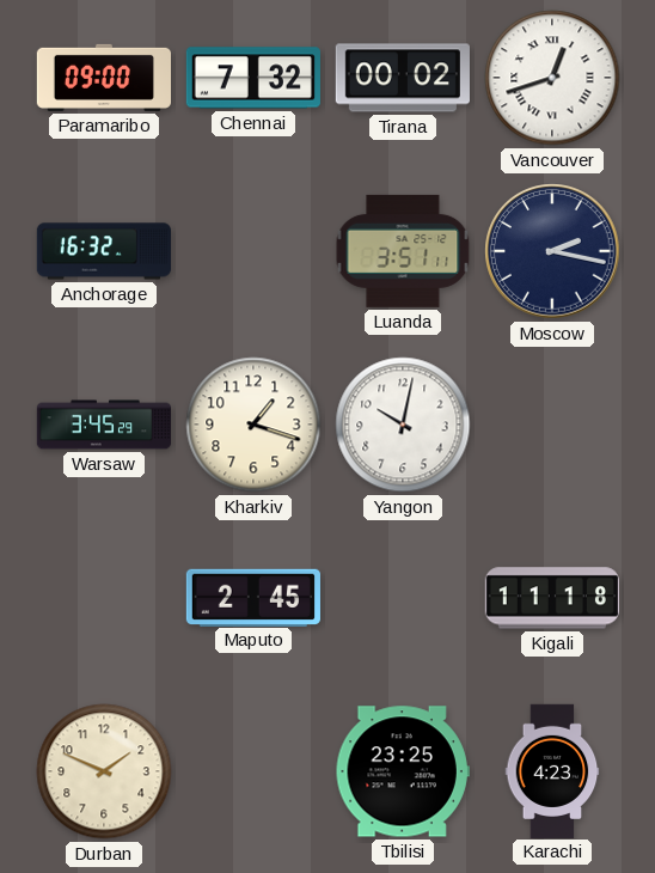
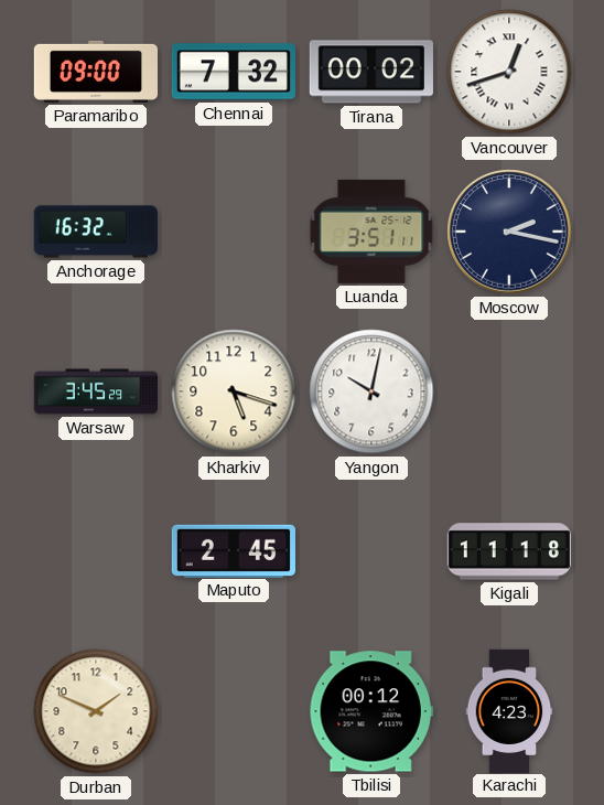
Kharkiv: 1:18 -> 5:18 (234, 391)
Tbilisi: 23:25 -> 00:12 (371, 711)
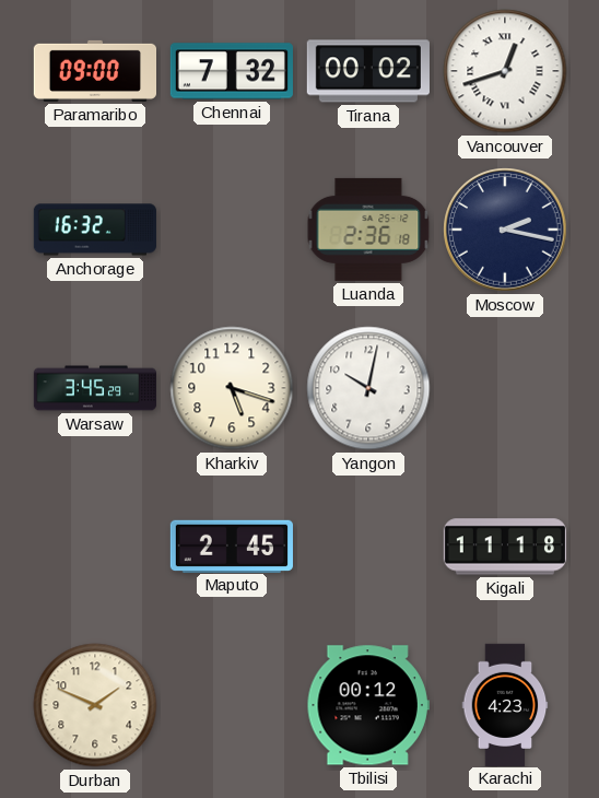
Luanda: 3:51 -> 2:36 (368, 230)
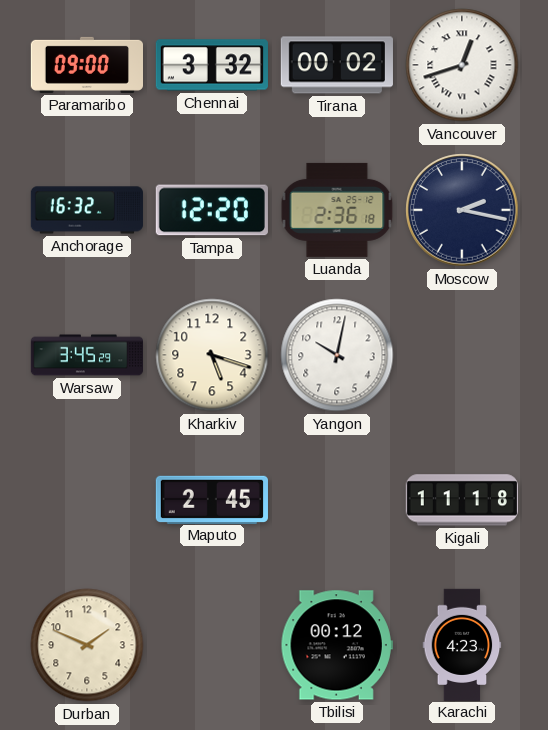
Chennai: 7:32 -> 3:32 (212, 65)
Tampa: none -> 12:20 (212, 210)
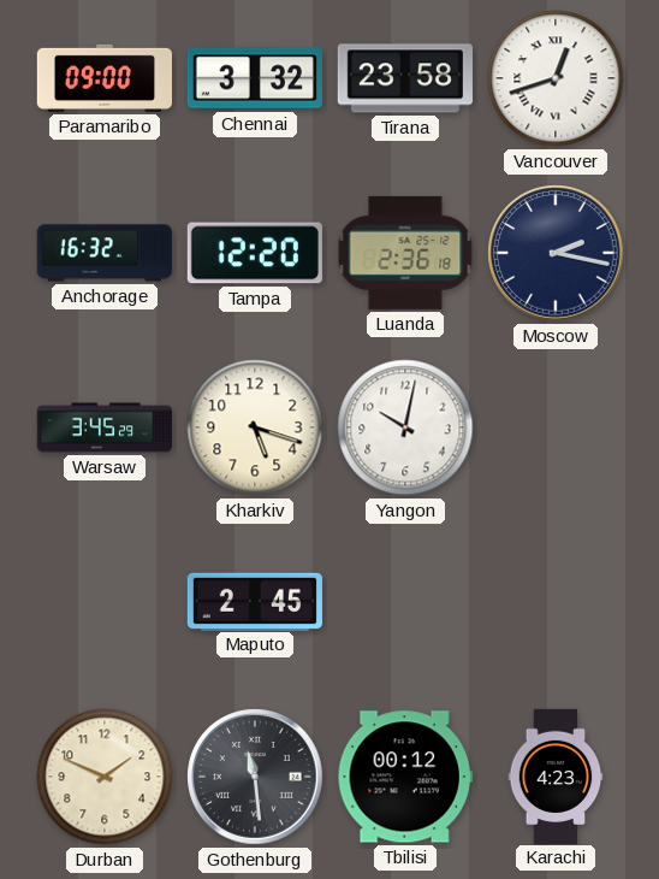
Tirana: 00:02 -> 23:58 (405, 78)
Kigali: 11:18 -> none (462, 500)
Gothenburg: none -> 11:29 (255, 777)
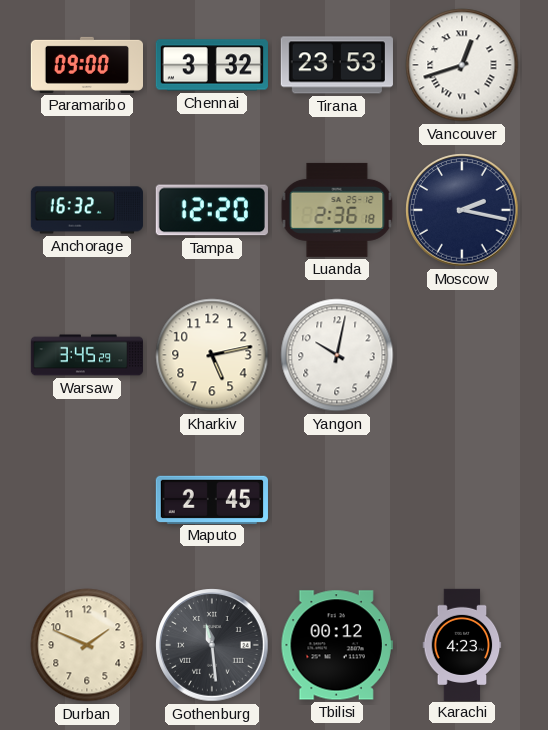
Tirana: 23:58 -> 23:53 (337, 65)
Kharkiv: 5:18 -> 5:13 (212, 355)
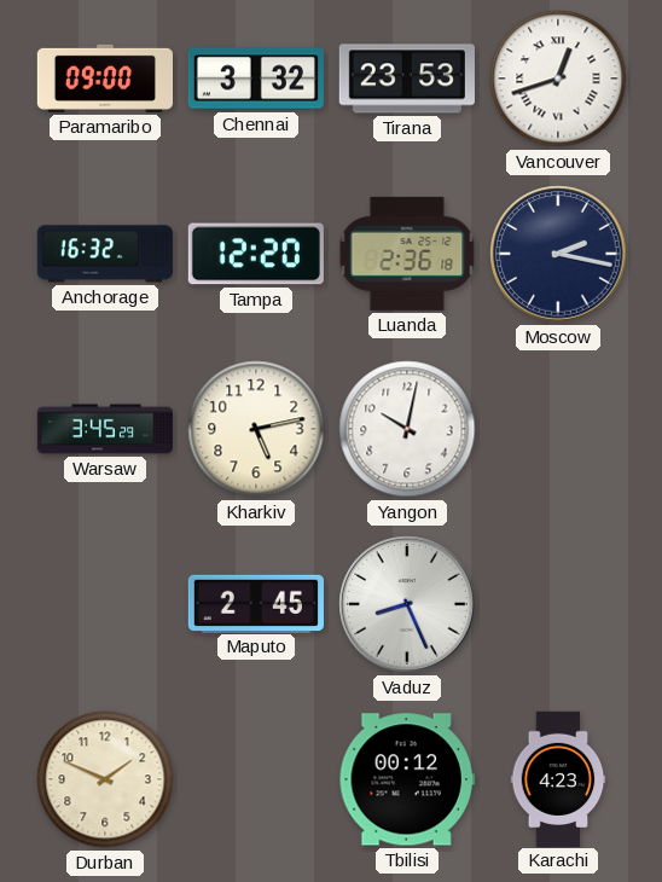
Vaduz: none -> 8:26 (407, 604)
Gothenburg: 11:29 -> none (212, 645)
